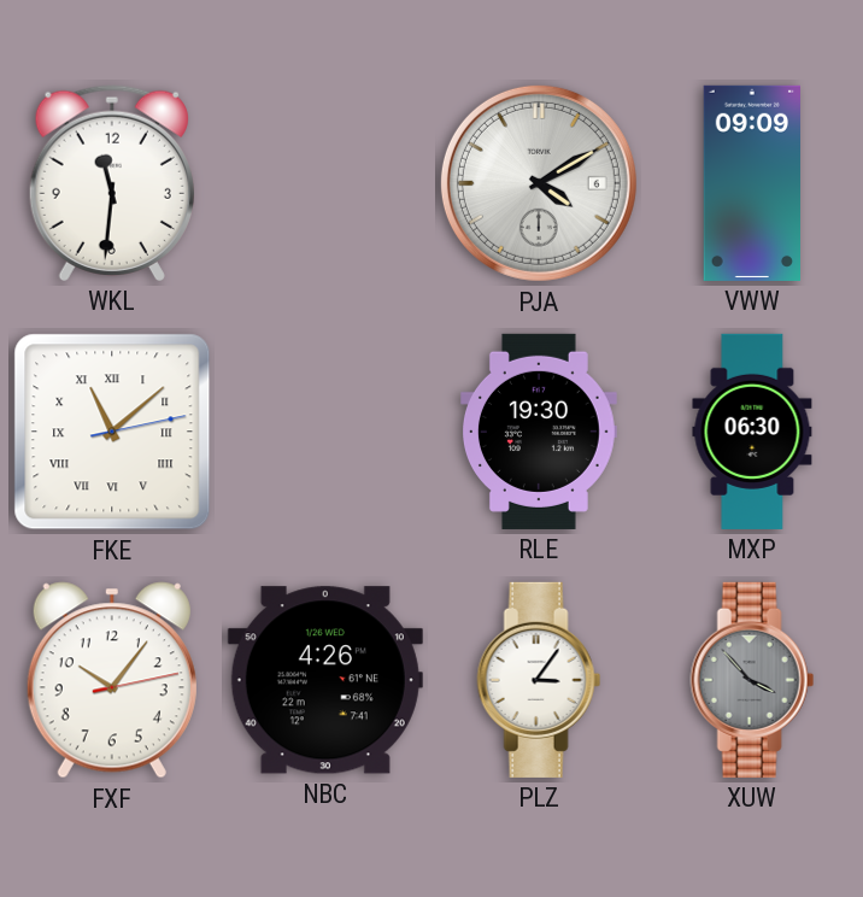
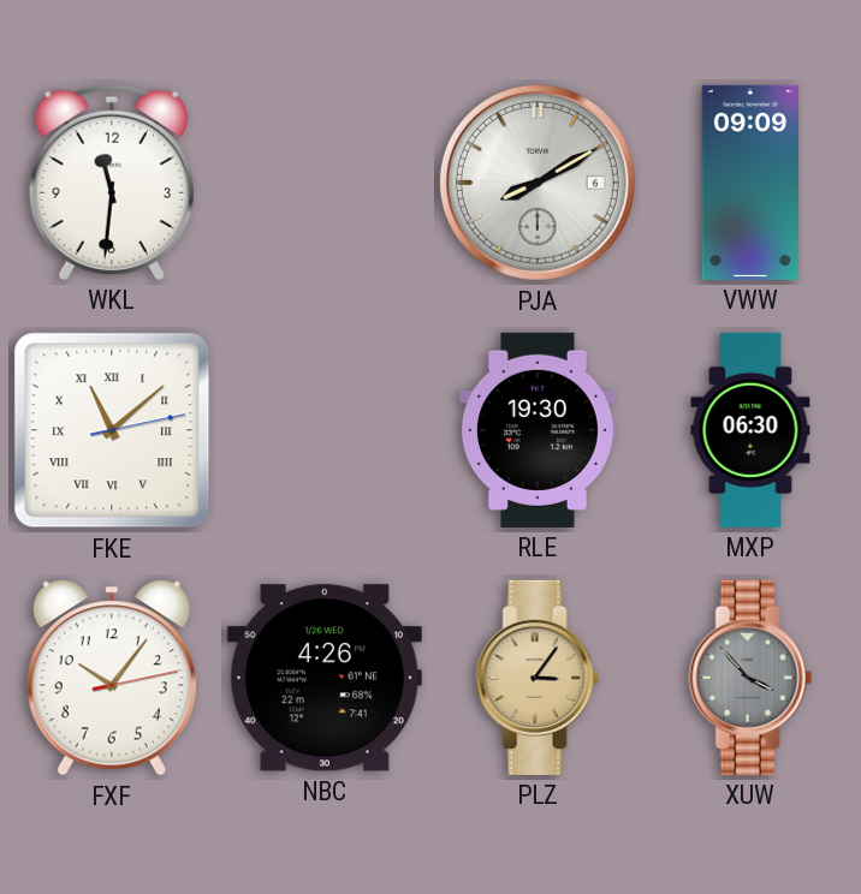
PJA: 4:10 -> 8:10 (538, 183)
PLZ dial: white -> champagne (538, 678)
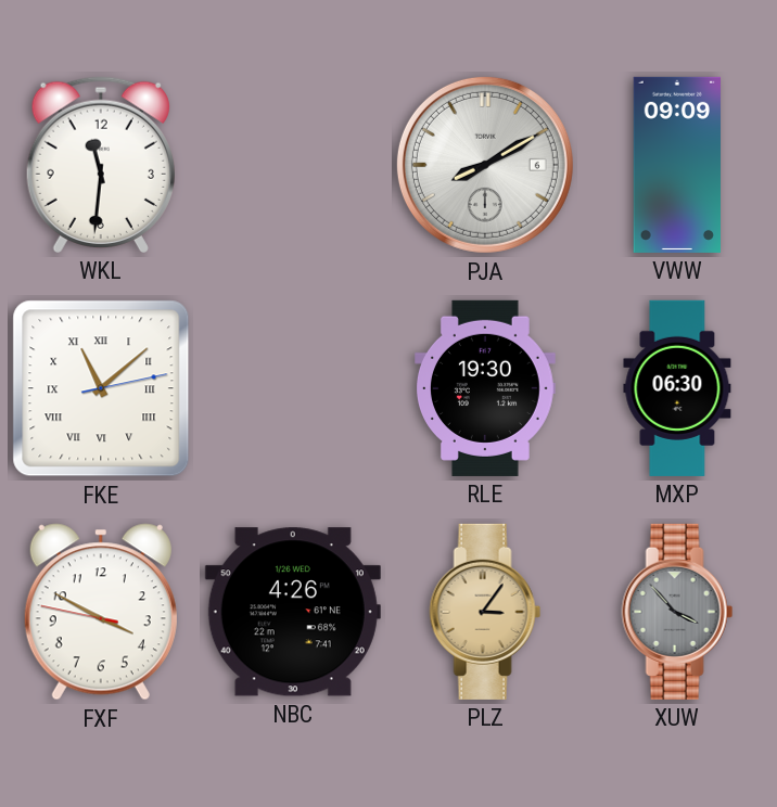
FXF: 10:06 -> 3:49 (101, 612)
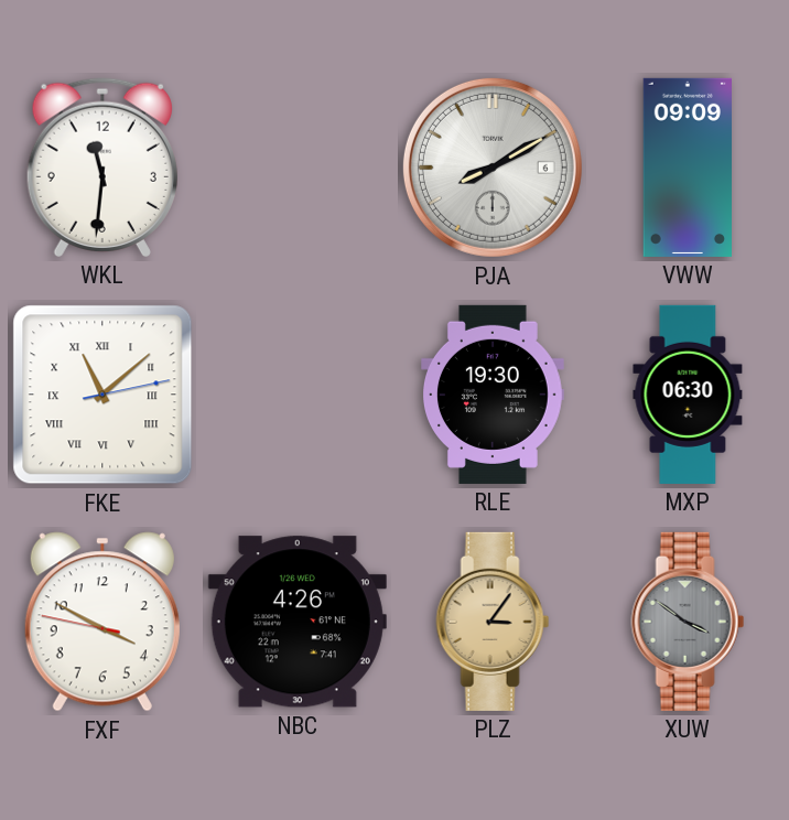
XUW: 3:53 -> 3:51 (688, 622)
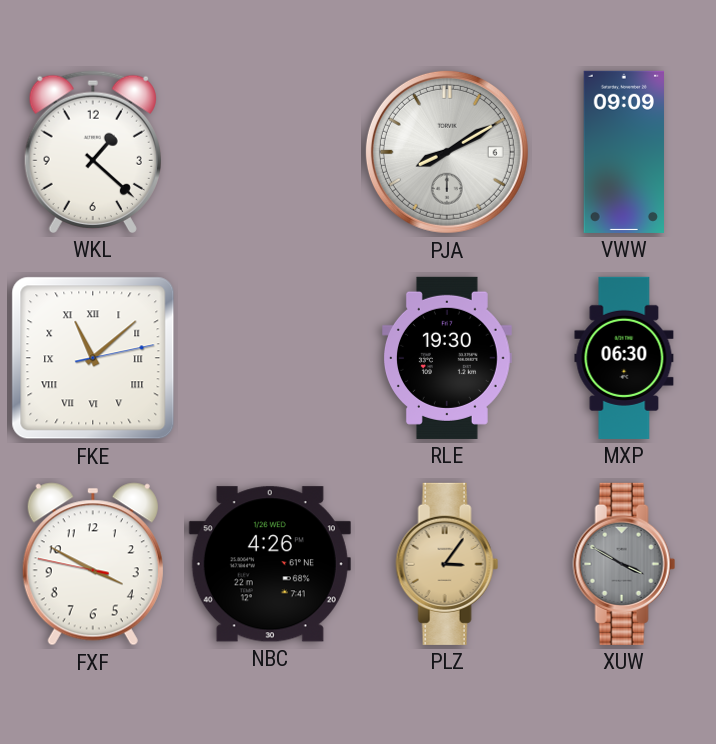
WKL: 11:31 -> 1:22 (93, 152)
XUW: 3:51 -> 3:50 (624, 564)
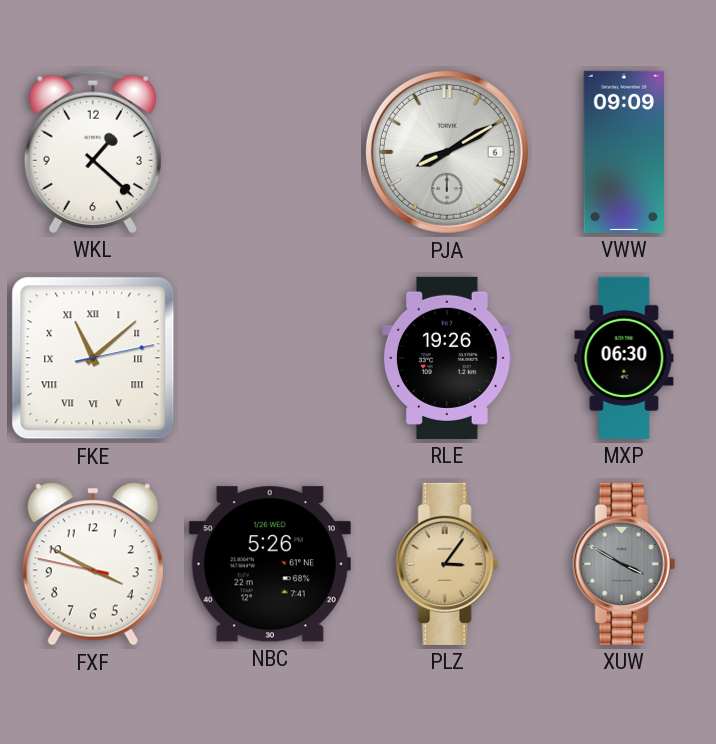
RLE: 19:30 -> 19:26 (448, 358)
NBC: 4:26 -> 5:26 (270, 564)
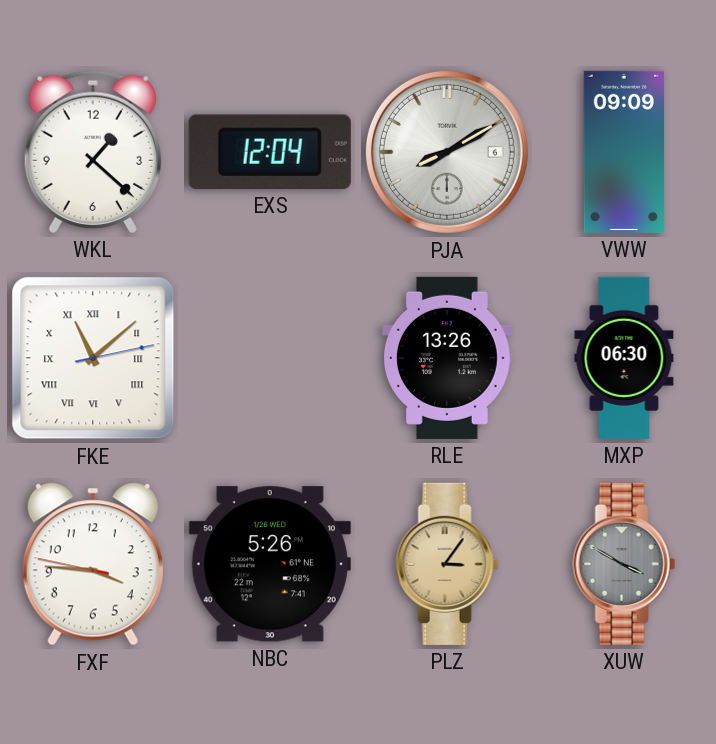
EXS: none -> 12:04 (270, 152)
RLE: 19:26 -> 13:26 (448, 358)
FXF: 3:49 -> 3:45 (93, 564)
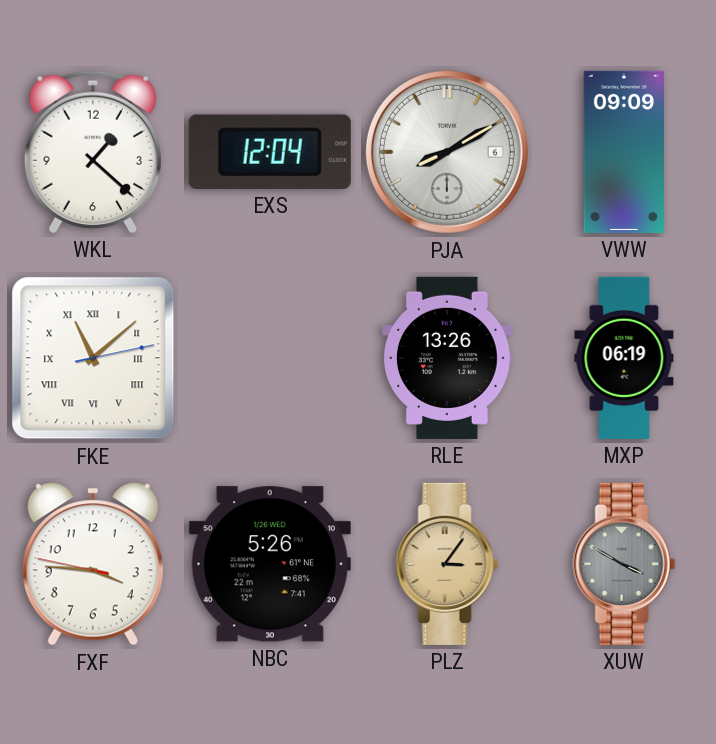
MXP: 06:30 -> 06:19 (624, 358)
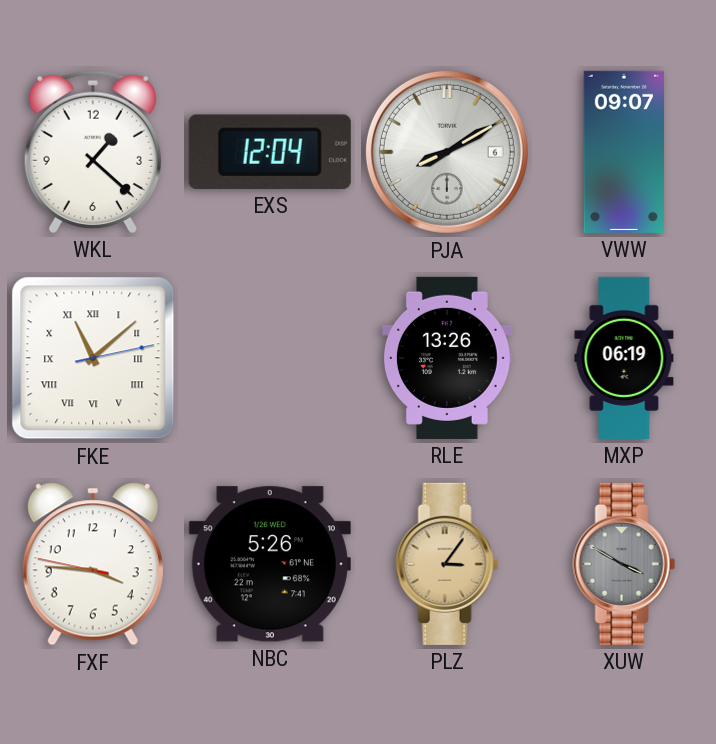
VWW: 09:09 -> 09:07 (623, 152)
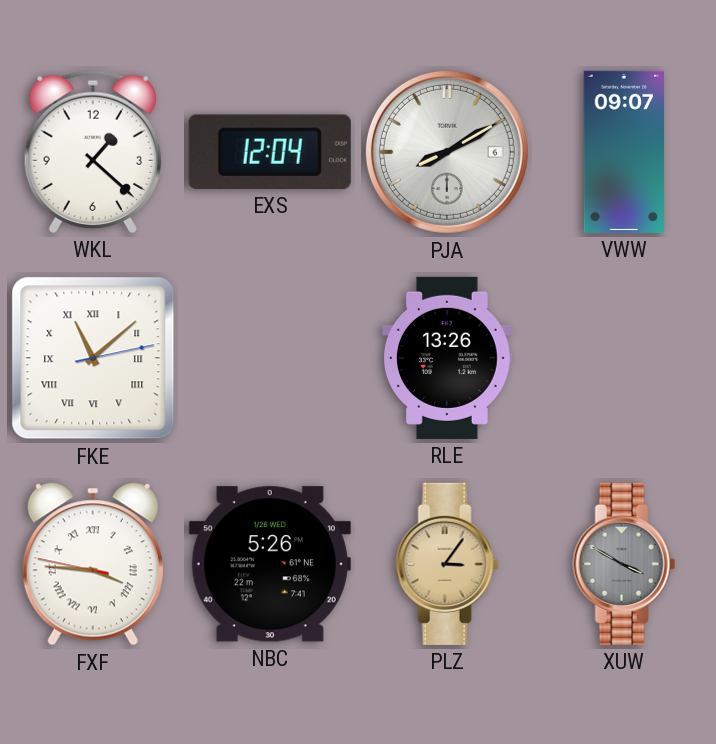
MXP: 06:19 -> none (624, 358)
FXF numerals: Arabic -> Roman (93, 564)
